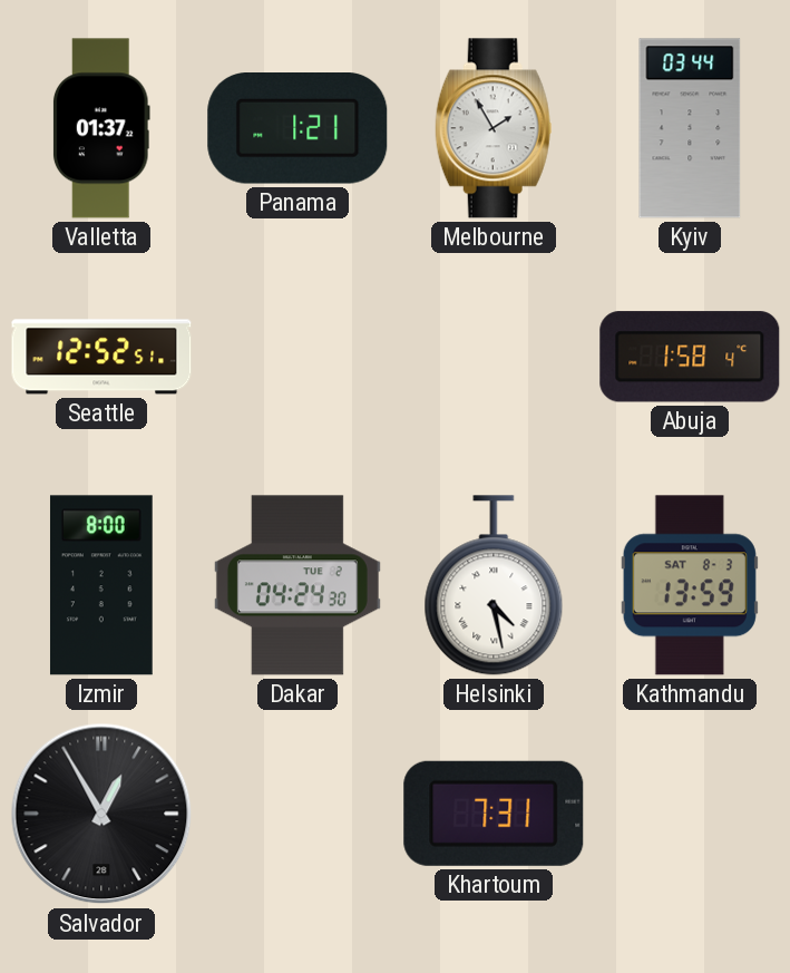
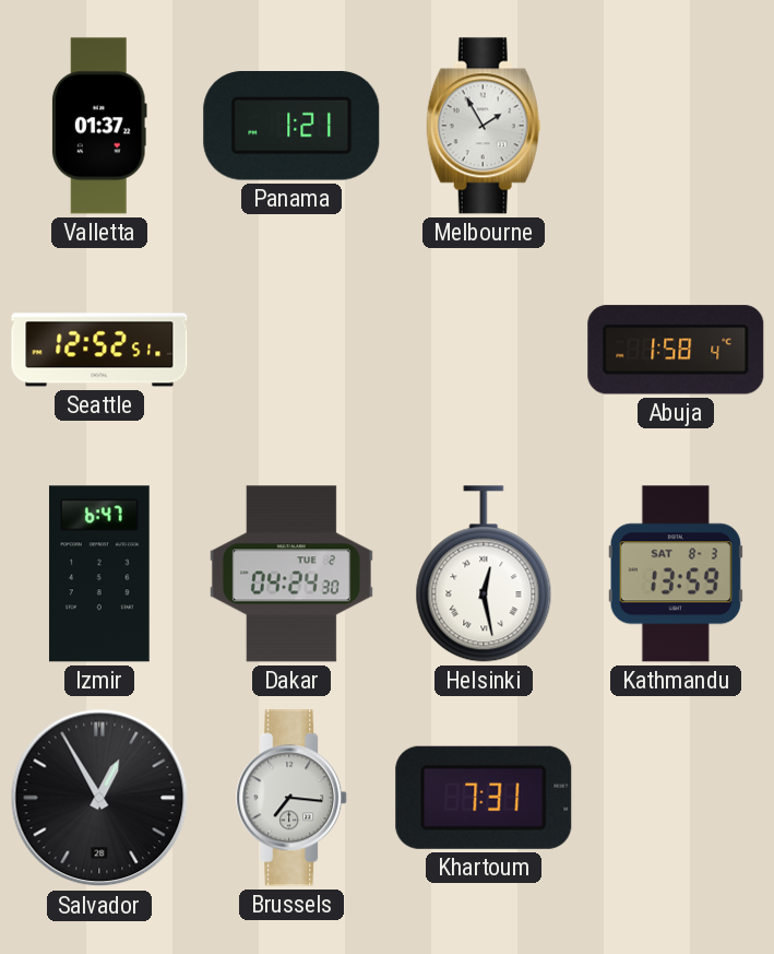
Kyiv: 03:44 -> none (690, 128)
Izmir: 8:00 -> 6:47 (99, 574)
Helsinki: 4:28 -> 12:28 (484, 574)
Brussels: none -> 7:16 (293, 798)
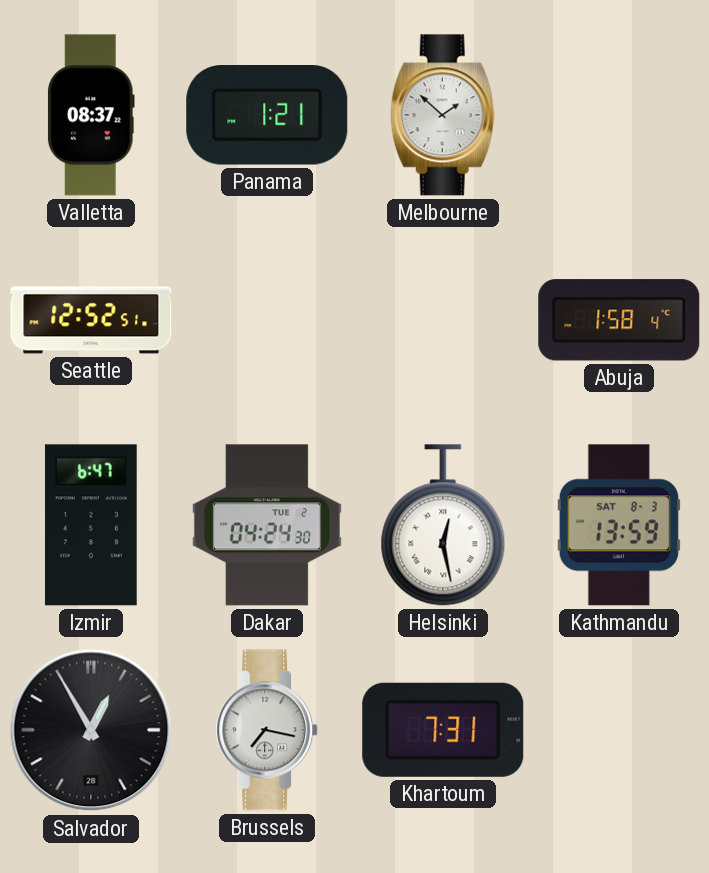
Valletta: 01:37 -> 08:37 (91, 115)
Melbourne: 1:55 -> 1:52 (443, 115)
Brussels: 7:16 -> 7:17 (268, 730)
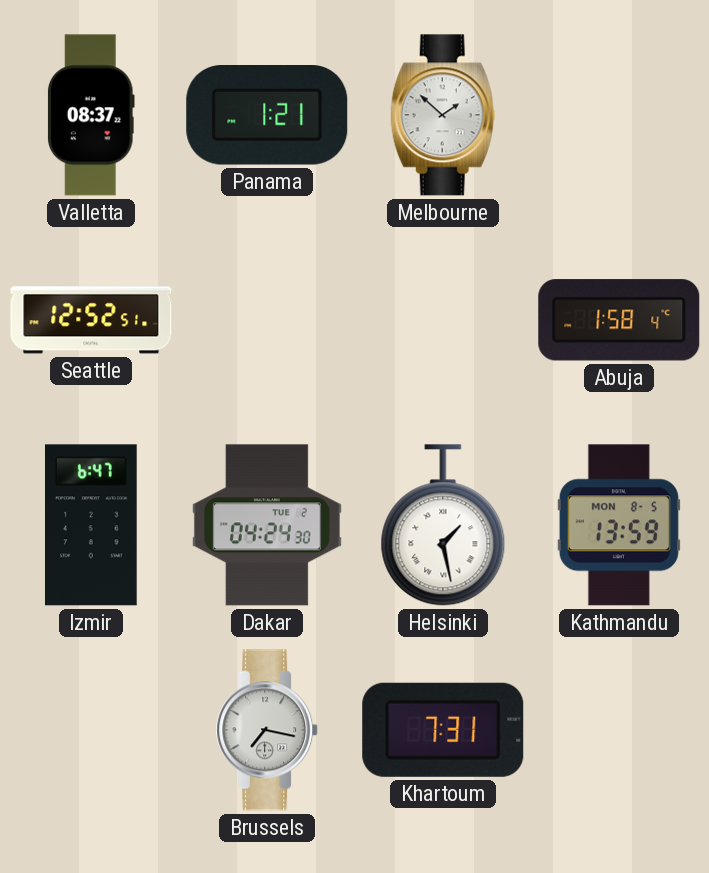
Helsinki: 12:28 -> 1:28 (443, 525)
Kathmandu date: SAT 8-3 -> MON 8-5 (619, 525)
Salvador: 12:55 -> none (91, 730)
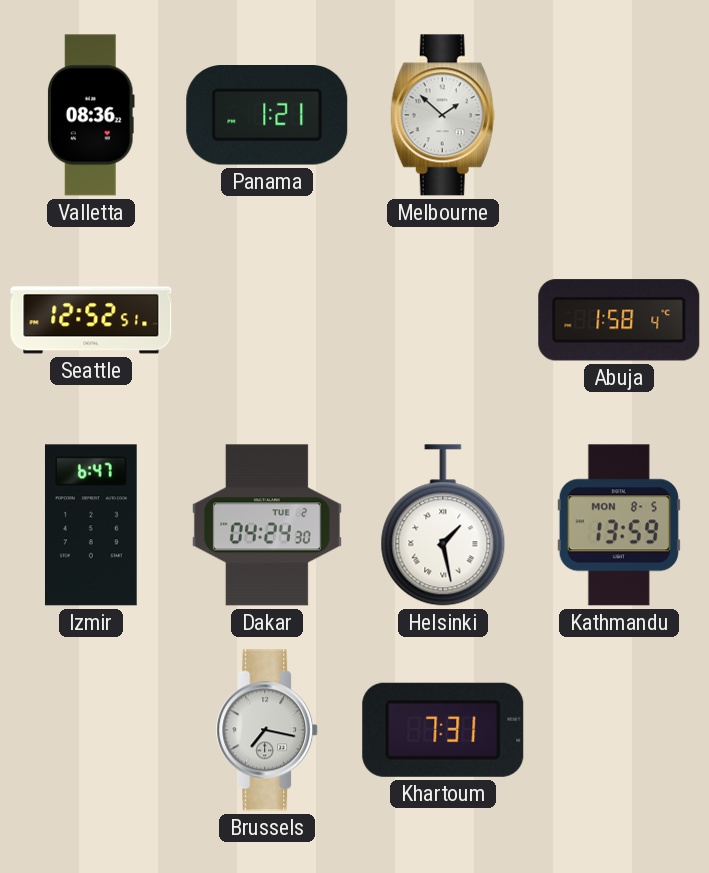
Valletta: 08:37 -> 08:36 (91, 115)
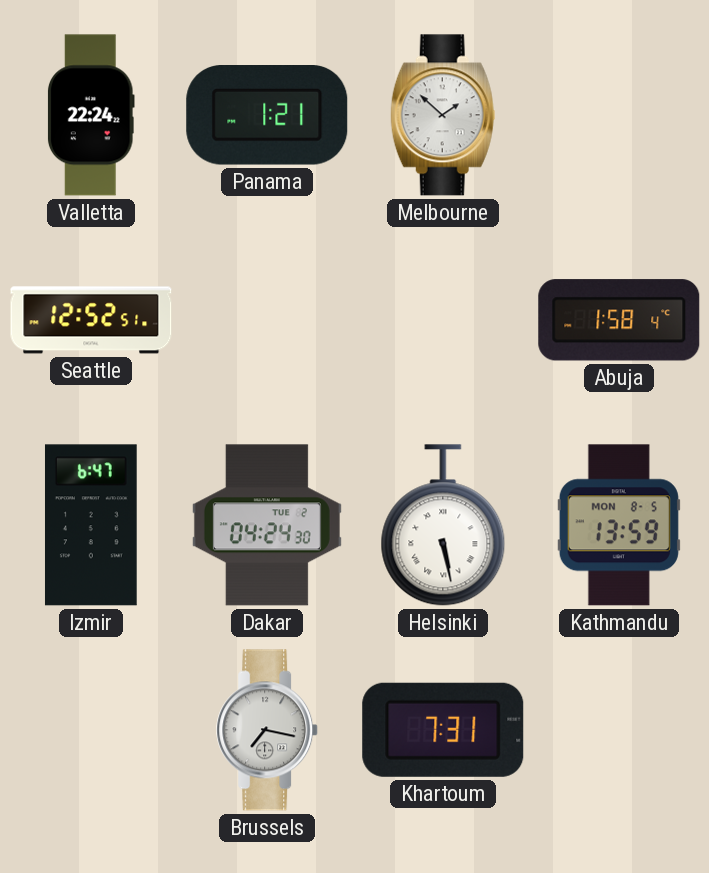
Valletta: 08:36 -> 22:24 (91, 115)
Helsinki: 1:28 -> 5:28 (443, 525)
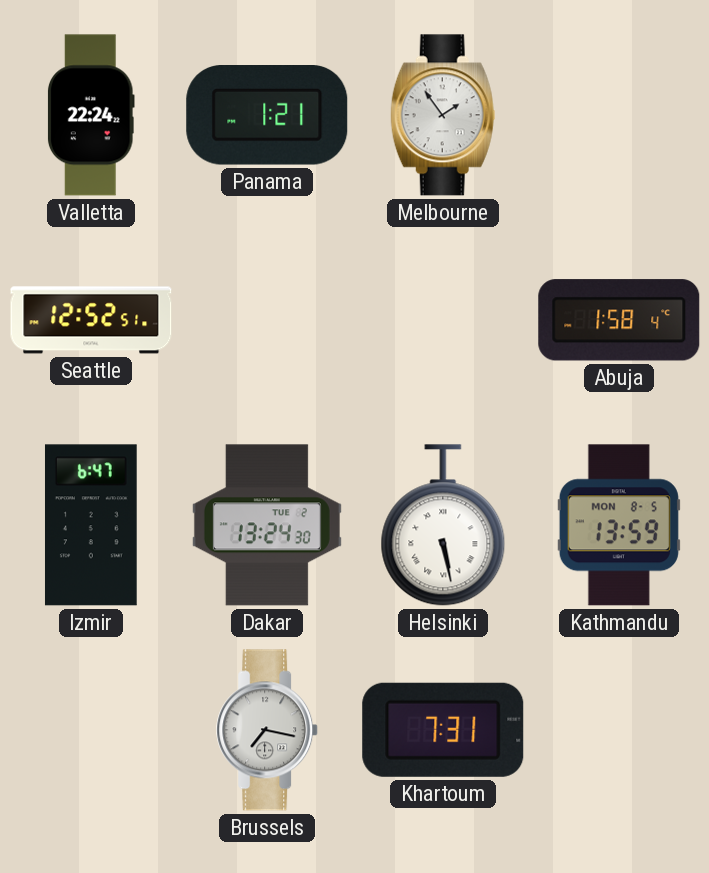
Melbourne: 1:52 -> 1:54 (443, 115)
Dakar: 04:24 -> 13:24 (267, 525)
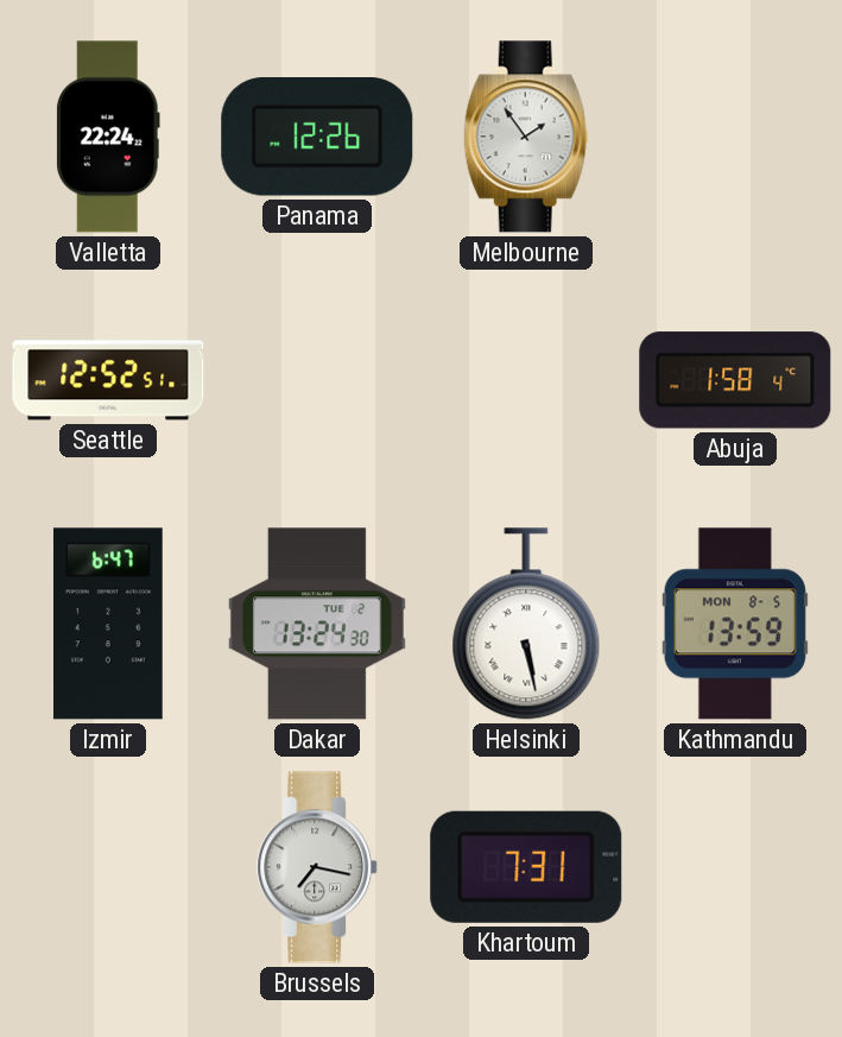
Panama: 1:21 -> 12:26 (317, 138)
